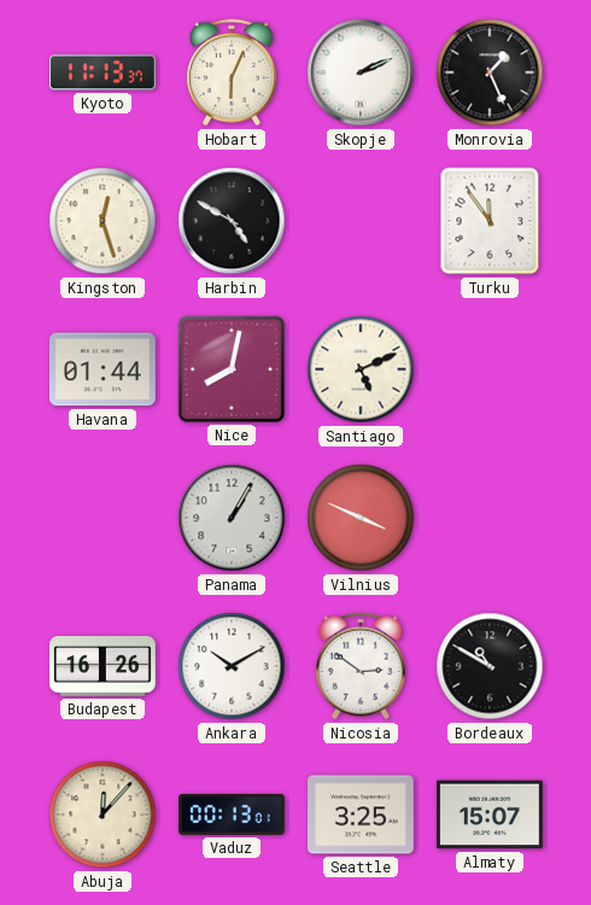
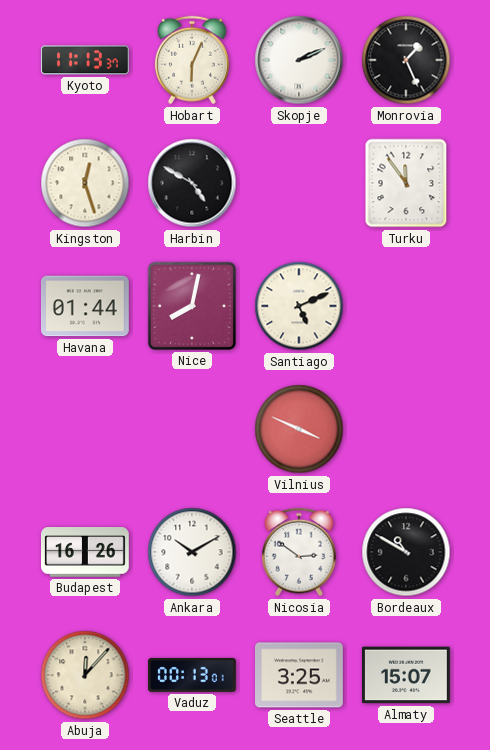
Panama: 1:05 -> none (232, 518)
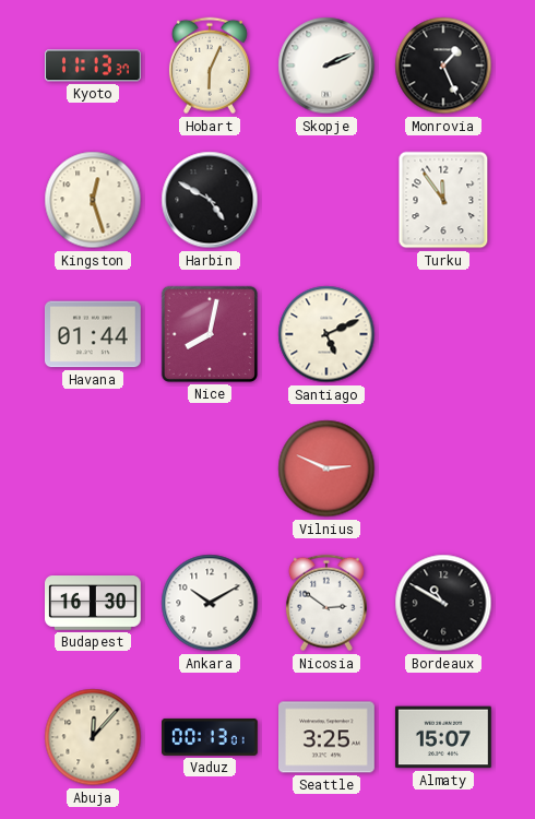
Vilnius: 3:49 -> 2:49 (326, 468)
Budapest: 16:26 -> 16:30 (94, 603)
